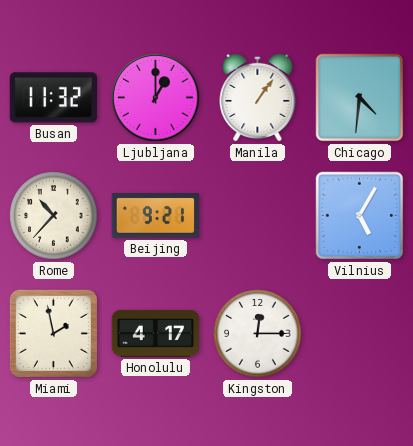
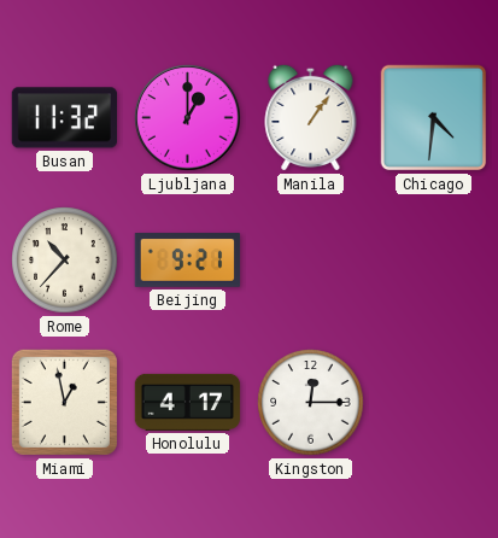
Vilnius: 5:05 -> none (360, 216)
Miami: 1:58 -> 12:58 (64, 402)
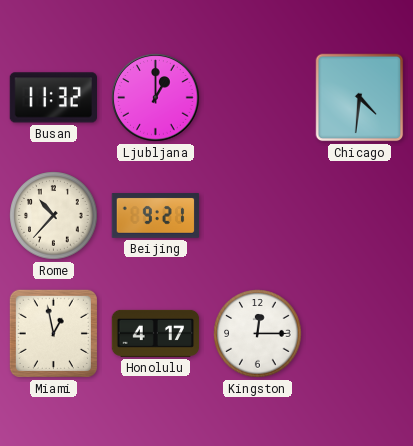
Manila: 1:06 -> none (311, 117)
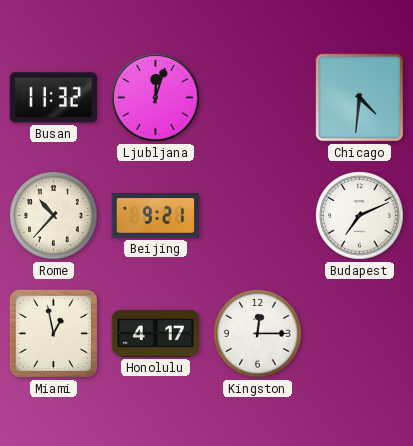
Ljubljana: 1:00 -> 12:03 (156, 98)
Budapest: none -> 7:11 (360, 216)
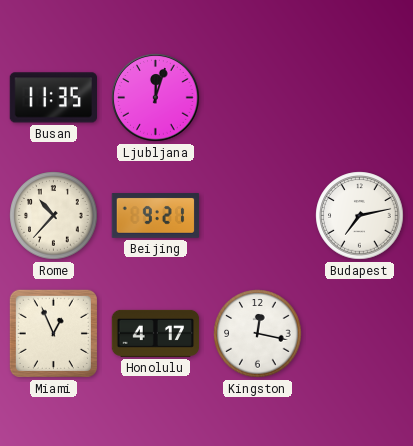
Busan: 11:32 -> 11:35 (53, 98)
Chicago: 4:31 -> none (360, 98)
Budapest: 7:11 -> 7:13 (360, 216)
Miami: 12:58 -> 12:56 (53, 333)
Kingston: 12:15 -> 12:17 (258, 334)
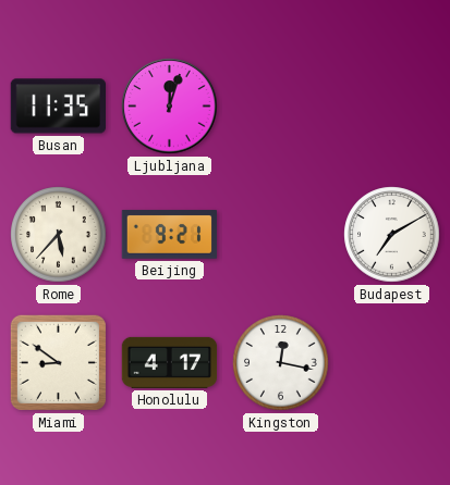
Rome: 10:37 -> 5:37 (59, 235)
Budapest: 7:13 -> 7:10 (392, 235)
Miami: 12:56 -> 8:51 (58, 362)
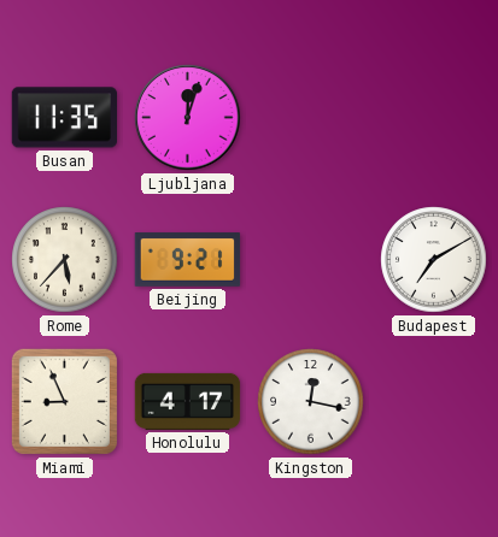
Miami: 8:51 -> 8:56 (64, 401)
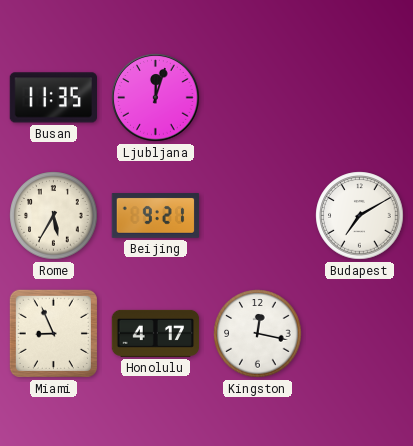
Rome: 5:37 -> 5:35 (54, 216)
